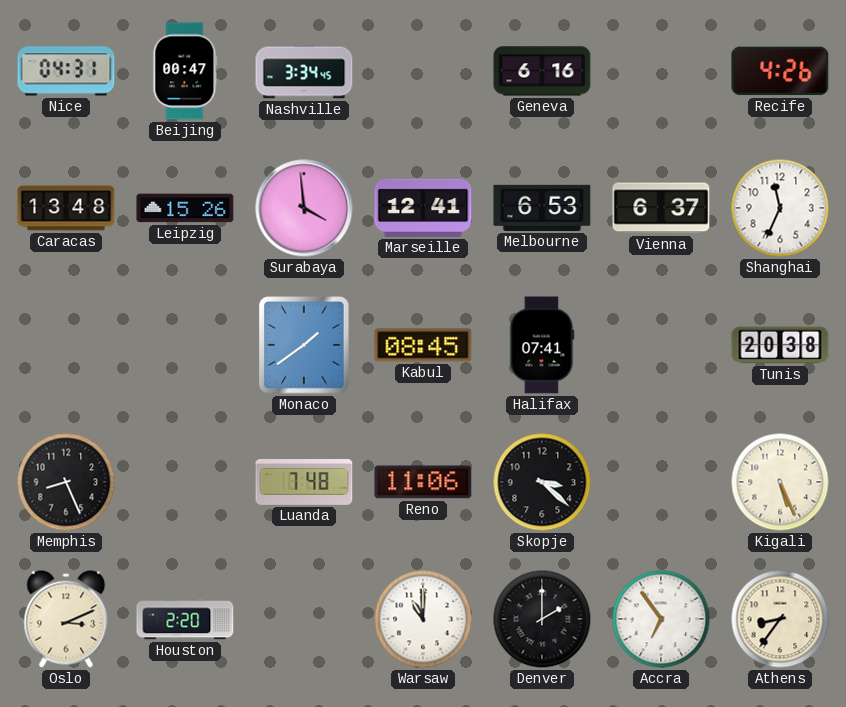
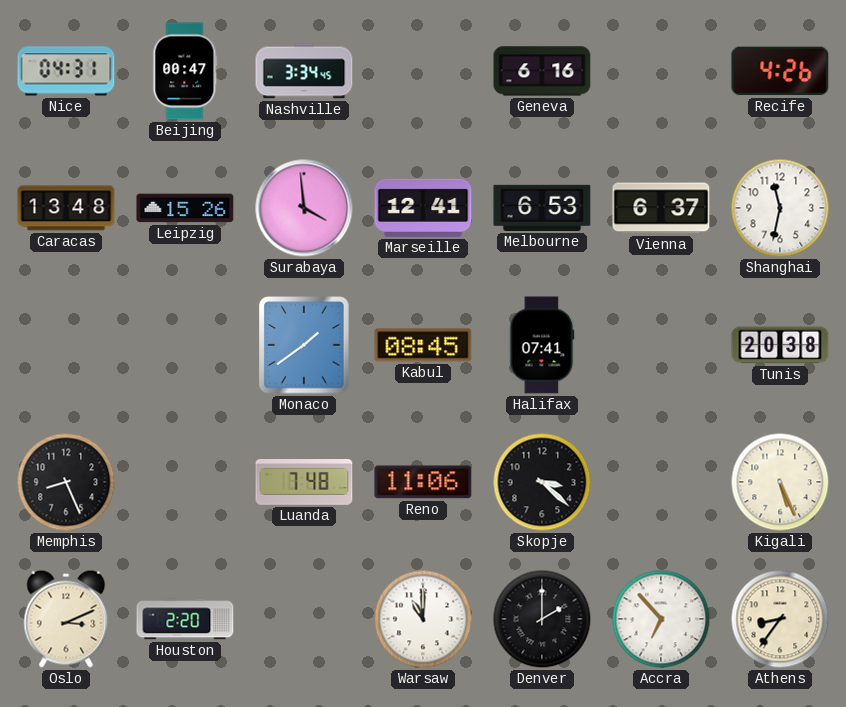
Shanghai: 11:34 -> 11:32 (780, 208)
Accra: 6:54 -> 6:53 (661, 619)
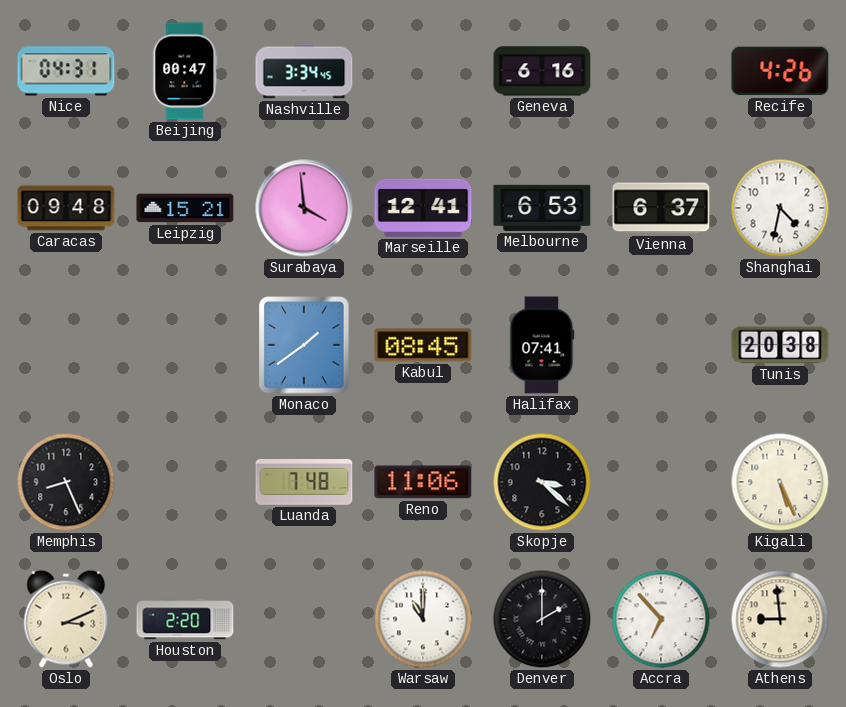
Caracas: 13:48 -> 09:48 (66, 208)
Leipzig: 15:26 -> 15:21 (185, 208)
Shanghai: 11:32 -> 4:32 (780, 208)
Athens: 8:36 -> 8:59 (780, 619)
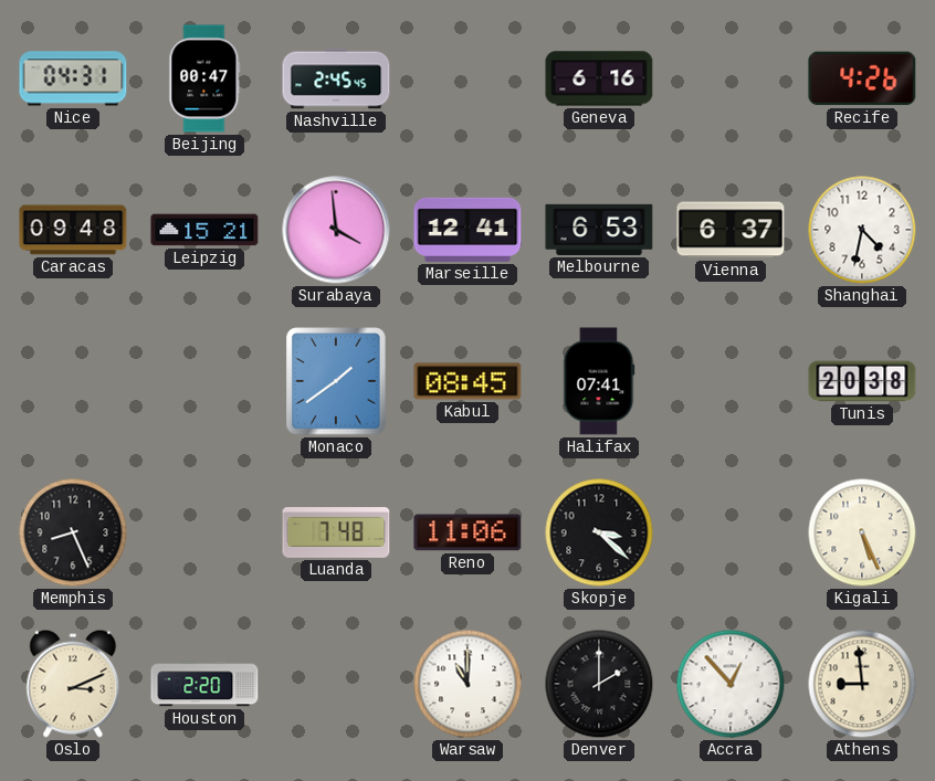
Nashville: 3:34 -> 2:45 (336, 78)
Accra: 6:53 -> 12:53 (731, 684)
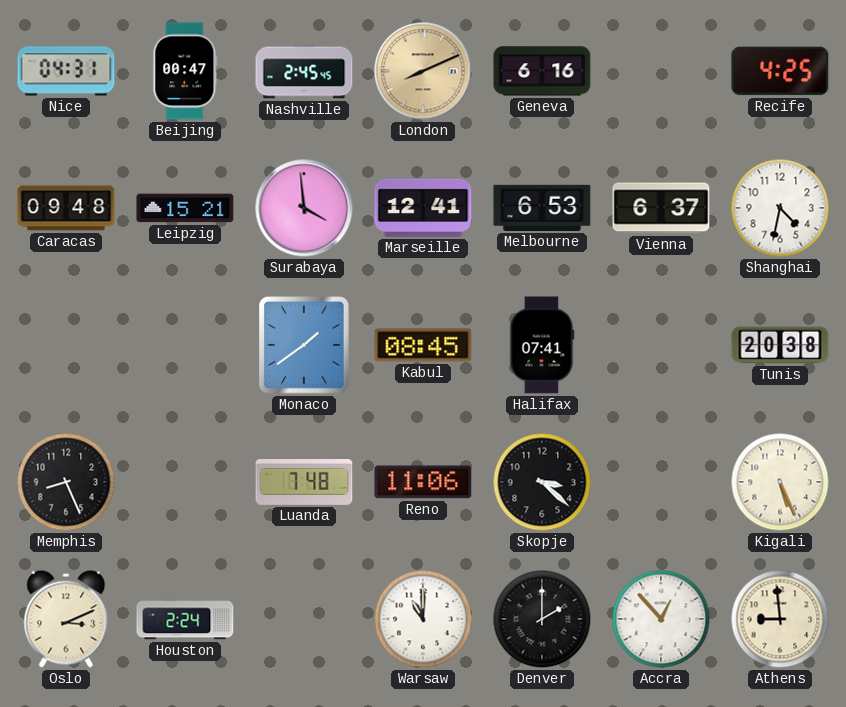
London: none -> 8:11 (423, 71)
Recife: 4:26 -> 4:25 (780, 71)
Houston: 2:20 -> 2:24 (185, 619)
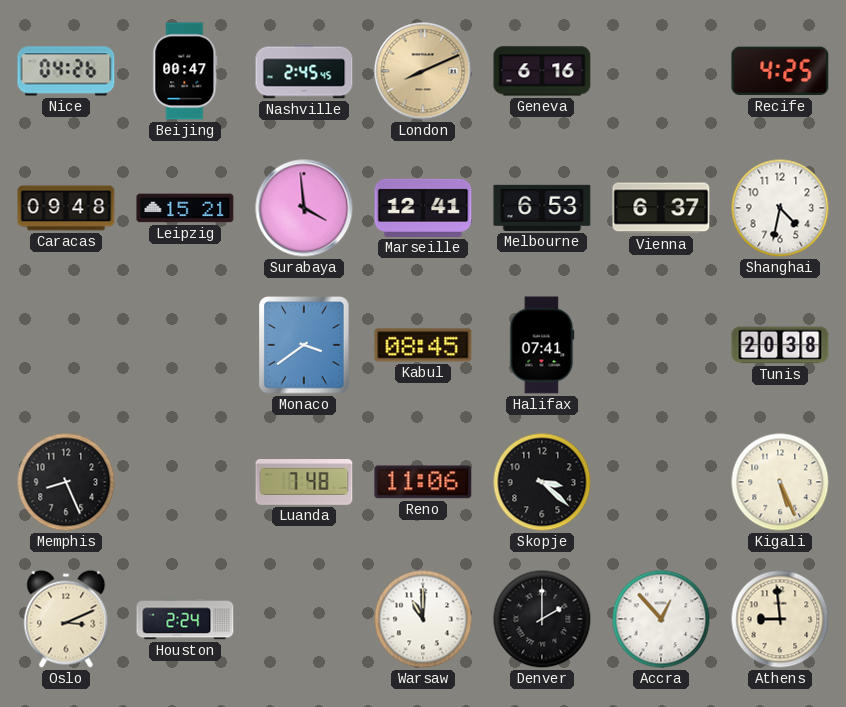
Nice: 04:31 -> 04:26 (66, 71)
Monaco: 1:39 -> 3:39 (304, 345)
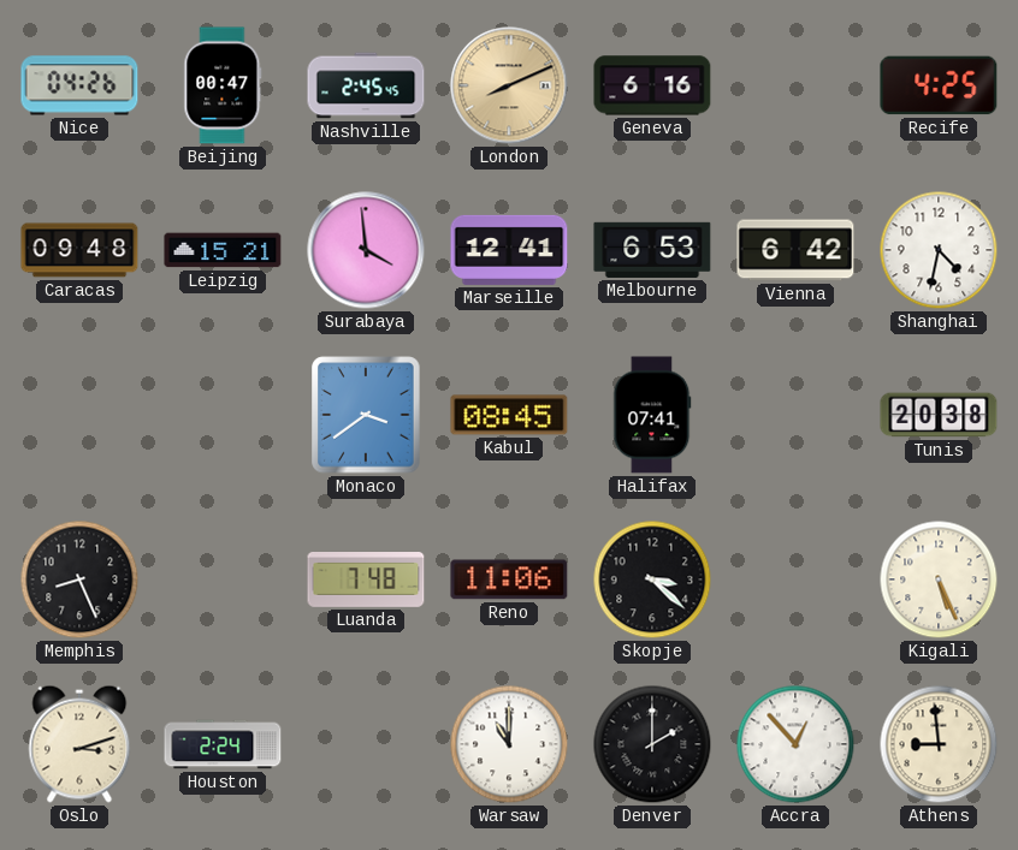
Vienna: 6:37 -> 6:42 (795, 250)
Oslo: 3:11 -> 3:12 (79, 744)
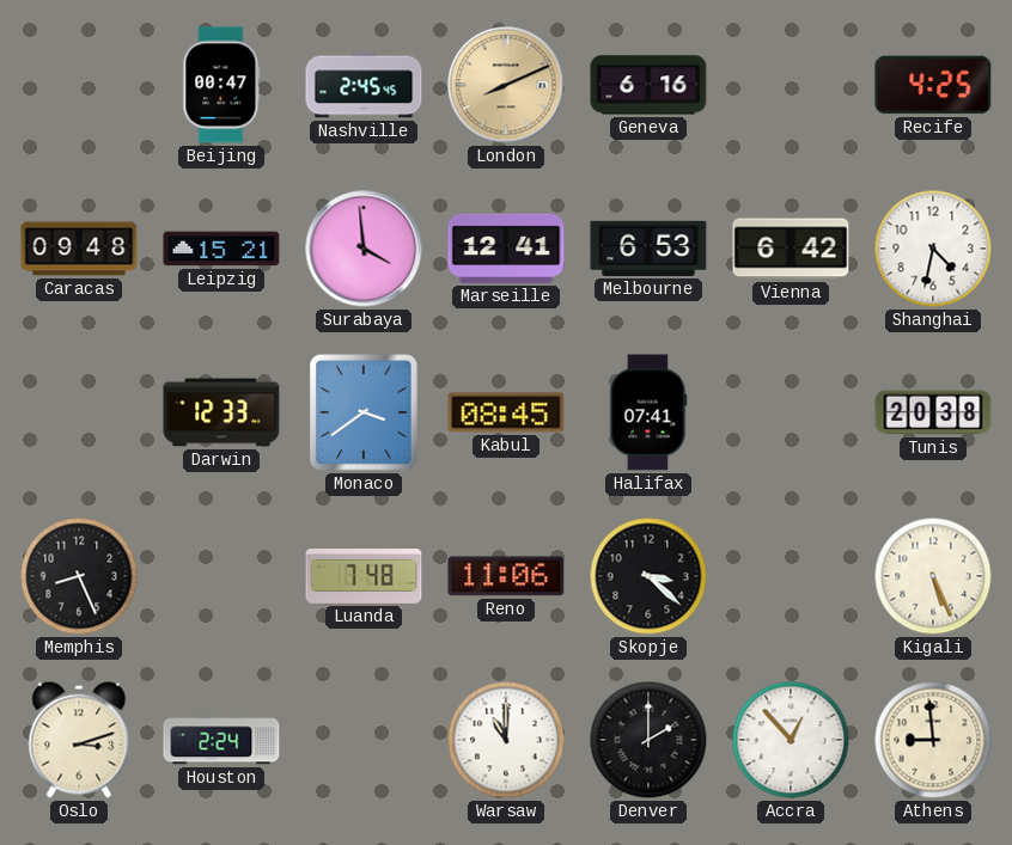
Nice: 04:26 -> none (79, 85)
Darwin: none -> 12:33 (221, 412)
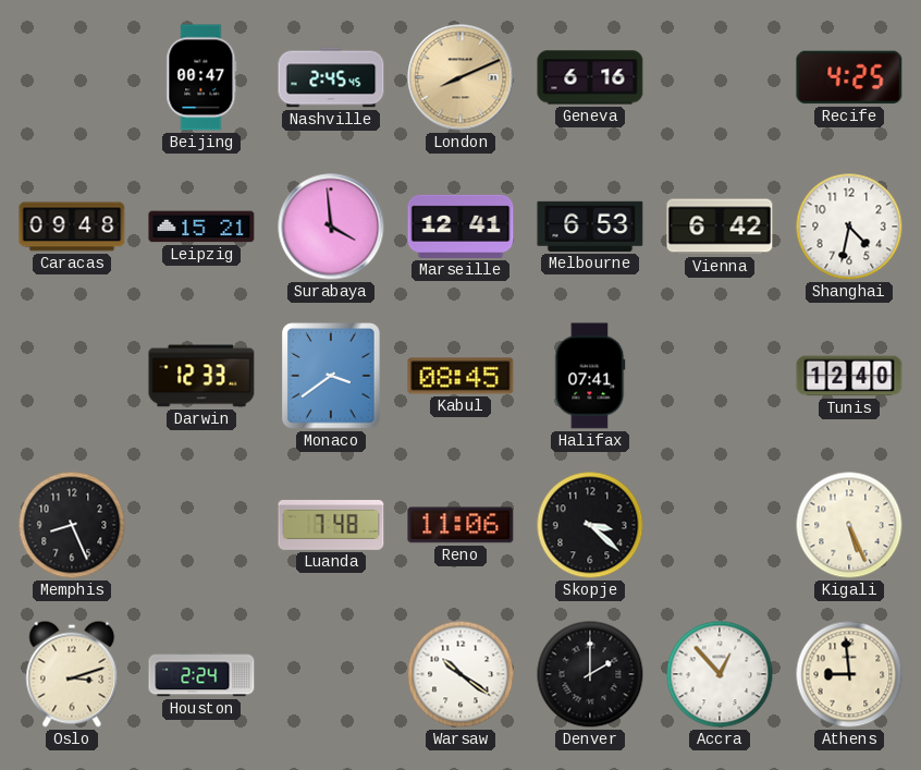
Tunis: 20:38 -> 12:40 (849, 376)
Warsaw: 11:00 -> 10:21 (461, 674)
